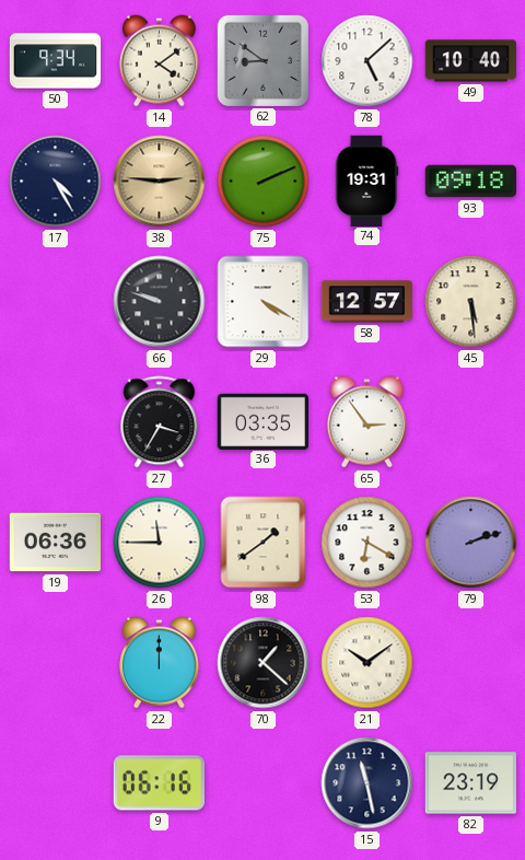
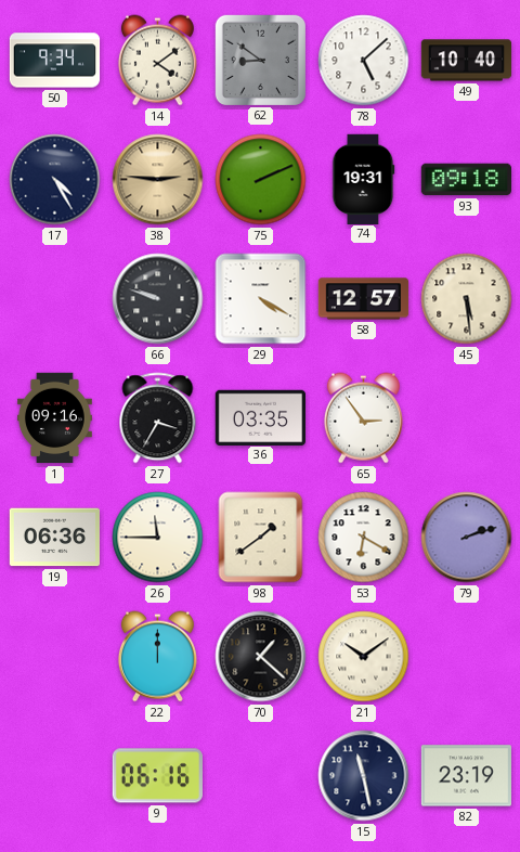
1: none -> 09:16 (54, 418)
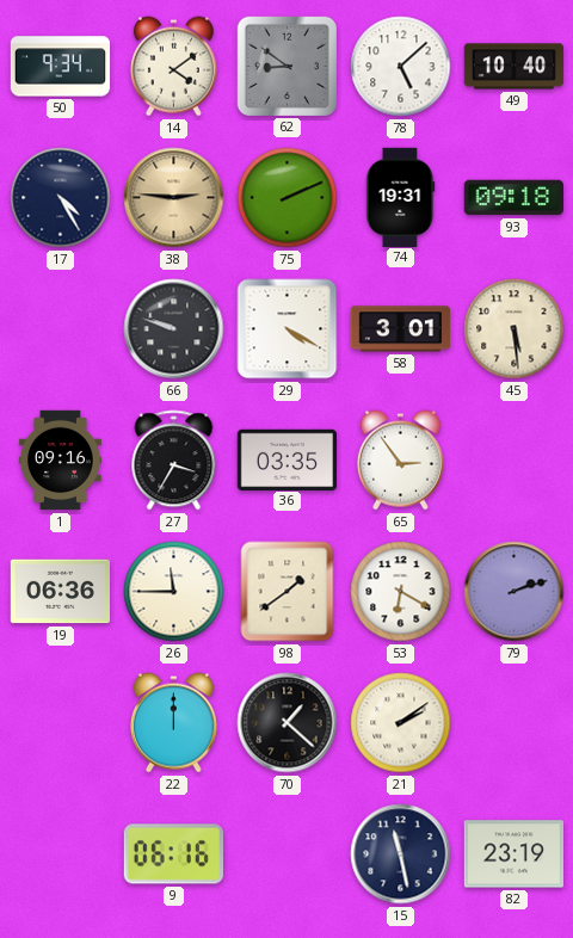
58: 12:57 -> 3:01 (401, 329)
21: 10:09 -> 2:09 (401, 723)
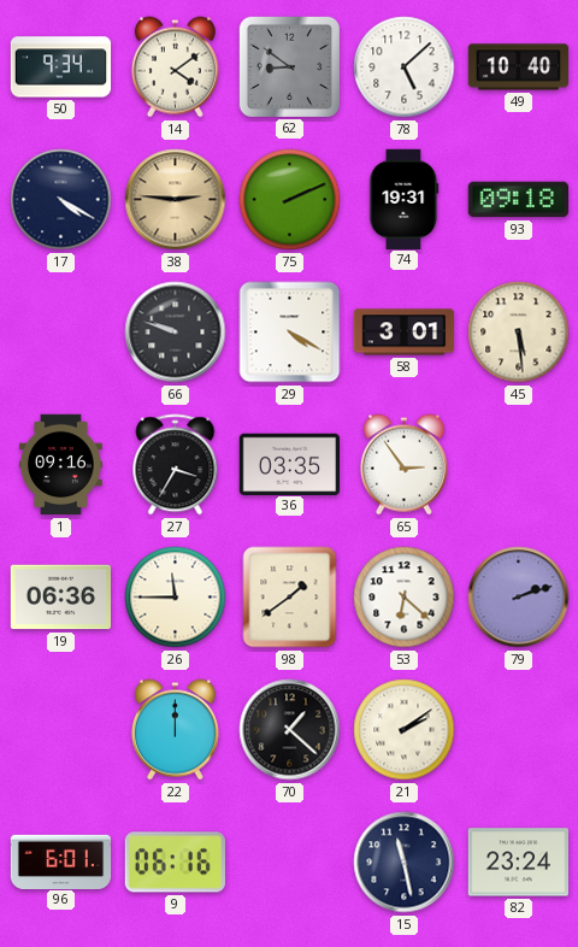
17: 4:25 -> 4:20 (61, 200)
53: 6:20 -> 6:22 (405, 598)
96: none -> 6:01 (61, 861)
82: 23:19 -> 23:24 (518, 863)
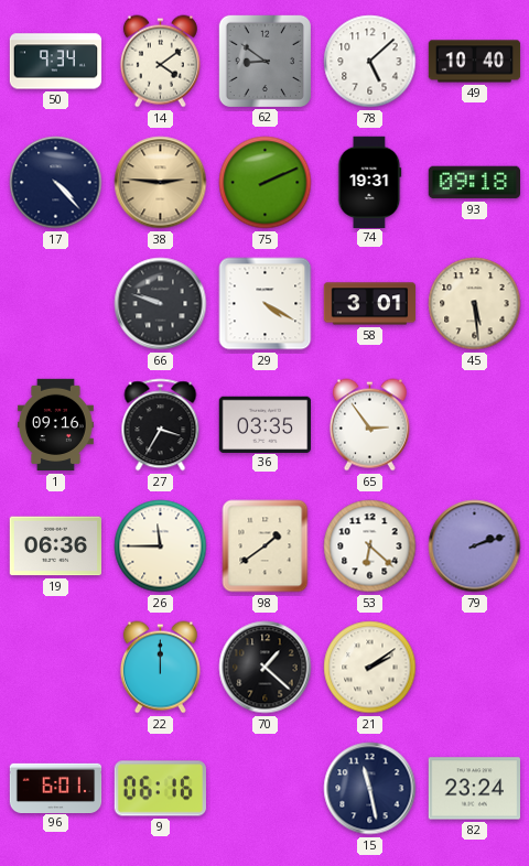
17: 4:20 -> 4:23 (56, 183)
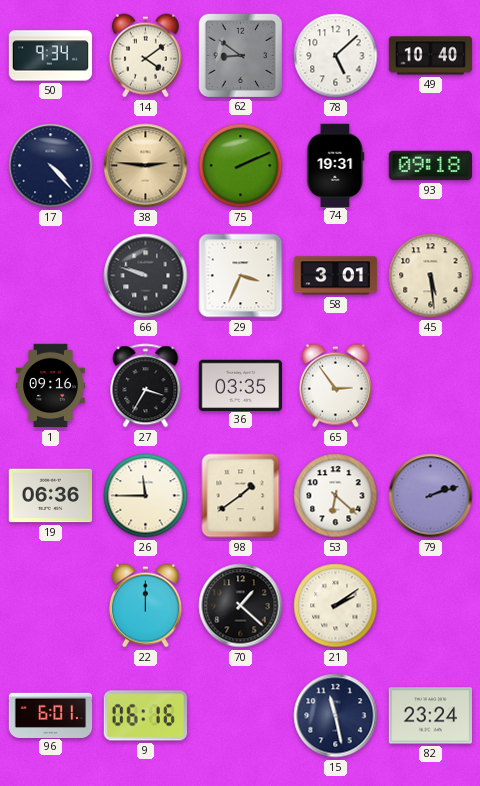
29: 4:20 -> 3:34 (241, 276)
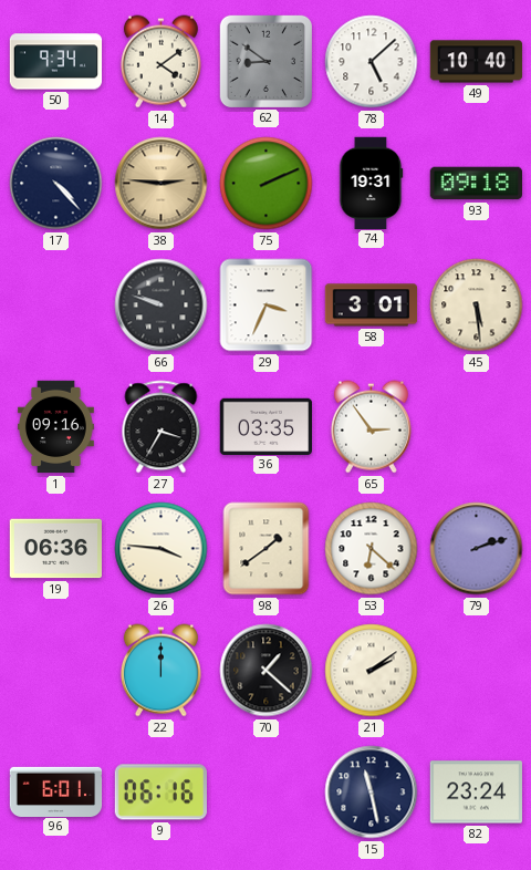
26: 11:45 -> 3:46 (162, 549)
